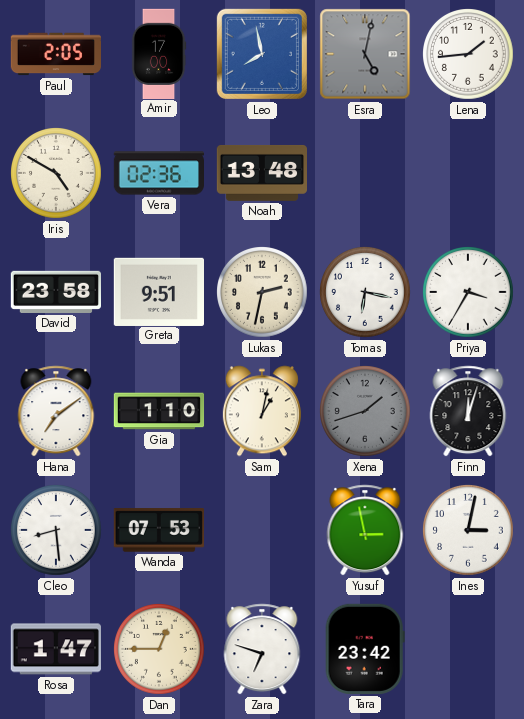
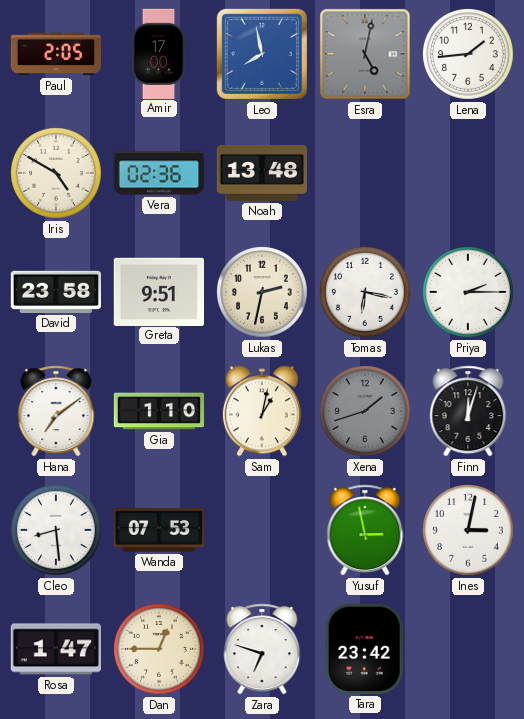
Priya: 3:35 -> 2:15 (469, 293)
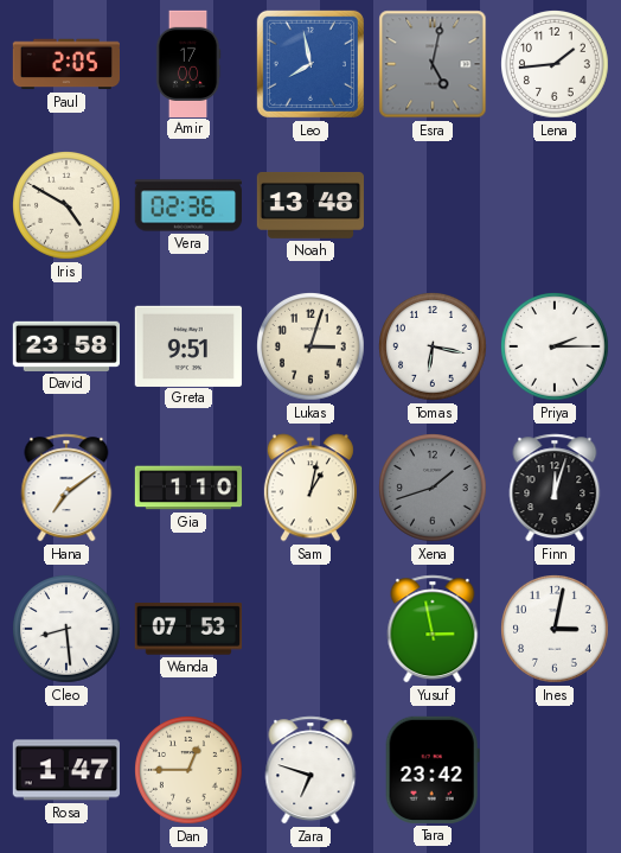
Lukas: 2:32 -> 3:03 (312, 348)
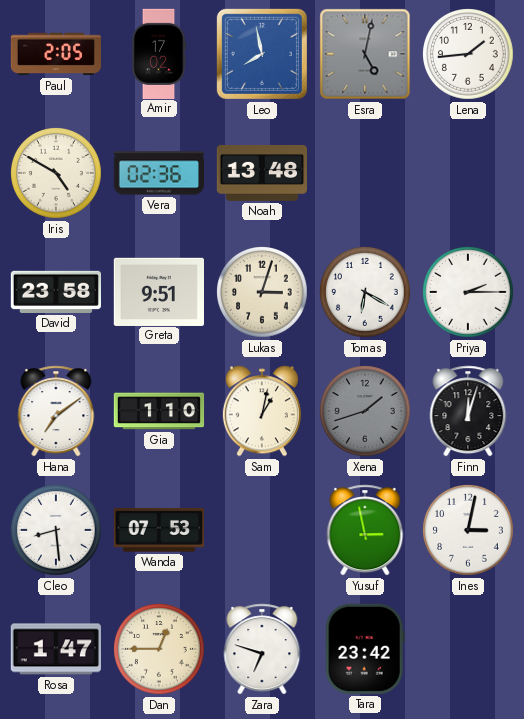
Amir: 17:00 -> 17:02 (159, 53)
Tomas: 6:17 -> 6:20 (366, 293)
